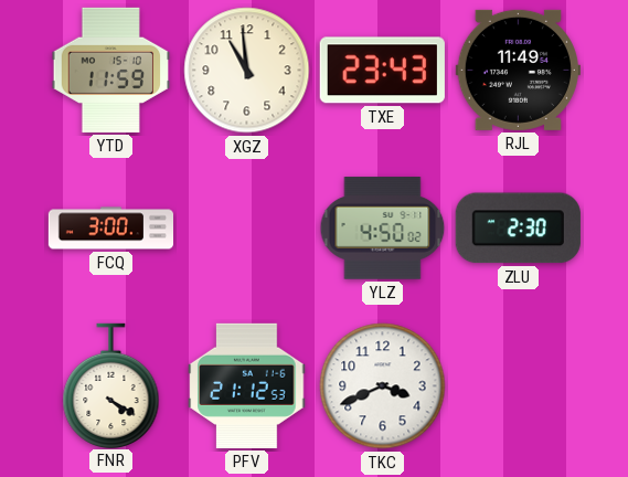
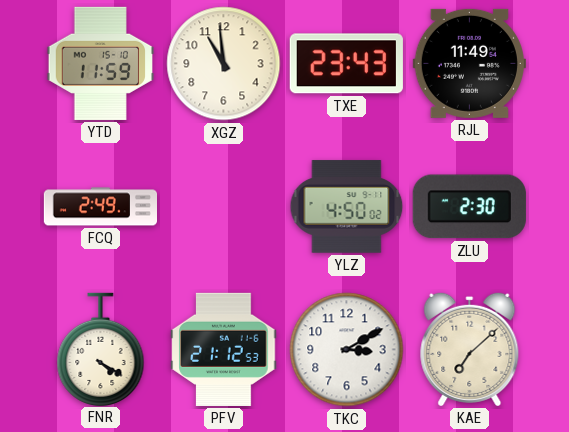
FCQ: 3:00 -> 2:49 (100, 207)
TKC: 3:41 -> 3:10 (347, 350)
KAE: none -> 7:08 (470, 349)
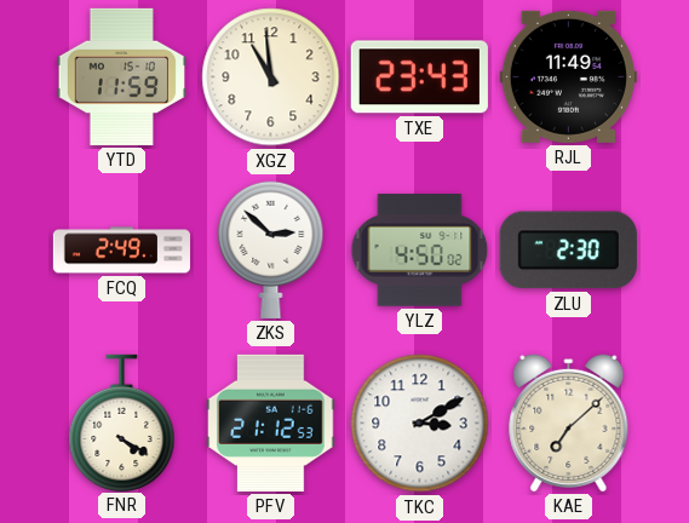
ZKS: none -> 2:52 (271, 249)
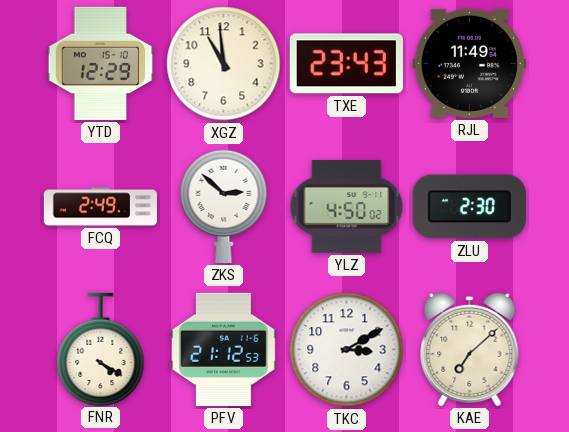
YTD: 11:59 -> 12:29 (101, 63)
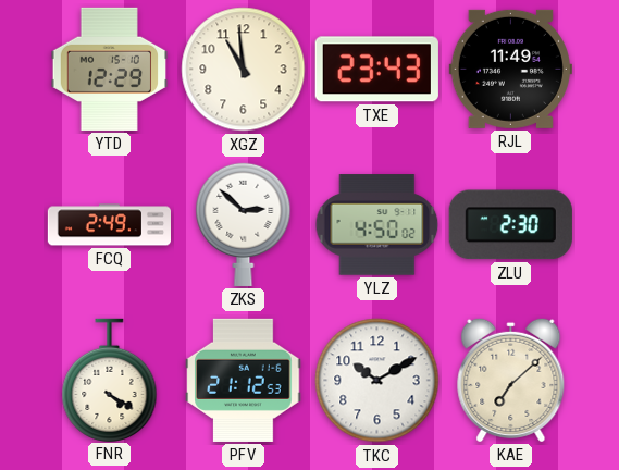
TKC: 3:10 -> 10:10 (377, 381)
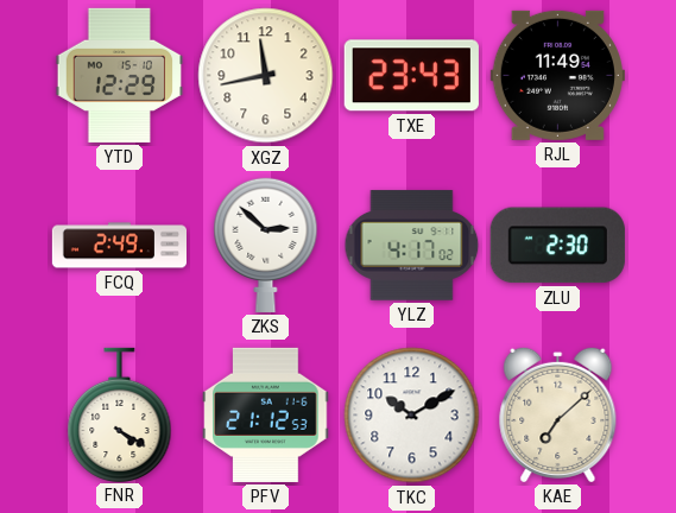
XGZ: 10:59 -> 11:43 (266, 76)
YLZ: 4:50 -> 4:17 (412, 246)
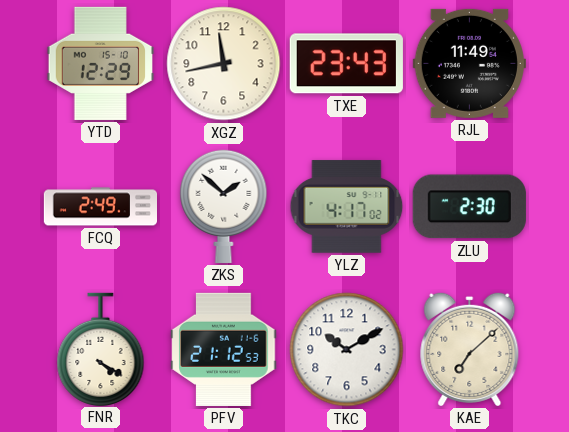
ZKS: 2:52 -> 1:52 (224, 206)
